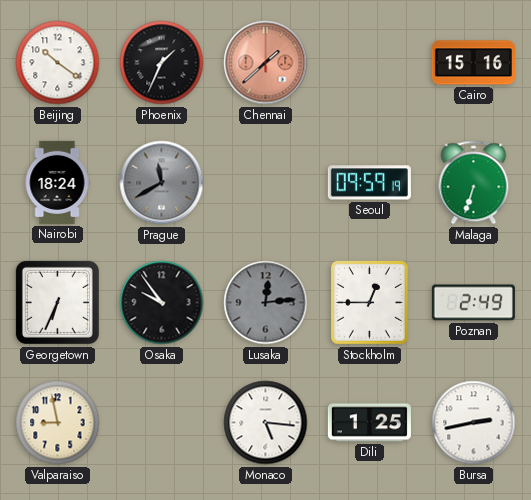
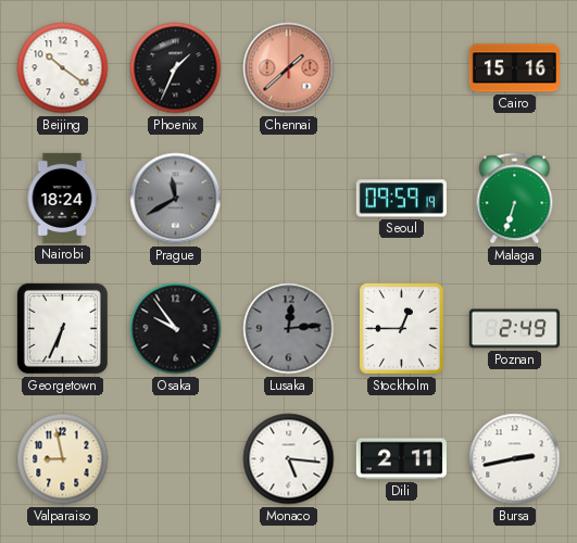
Dili: 1:25 -> 2:11 (401, 459)
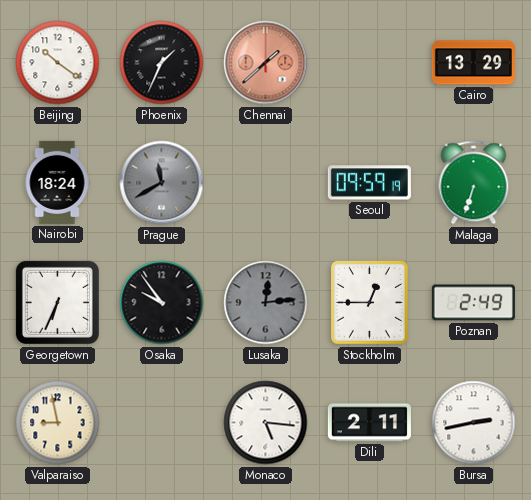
Cairo: 15:16 -> 13:29 (473, 63)
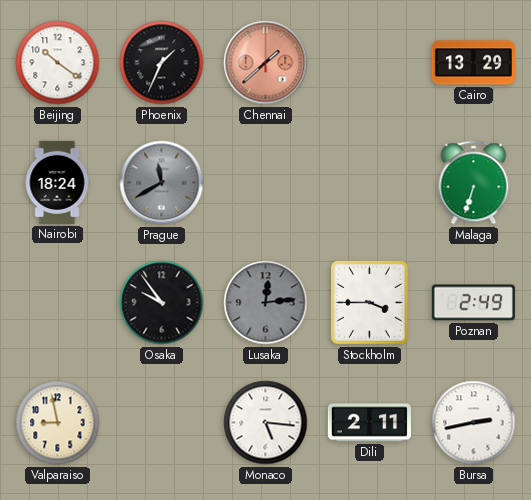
Seoul: 09:59 -> none (369, 183)
Georgetown: 6:34 -> none (57, 302)
Stockholm: 12:45 -> 3:45 (370, 303)
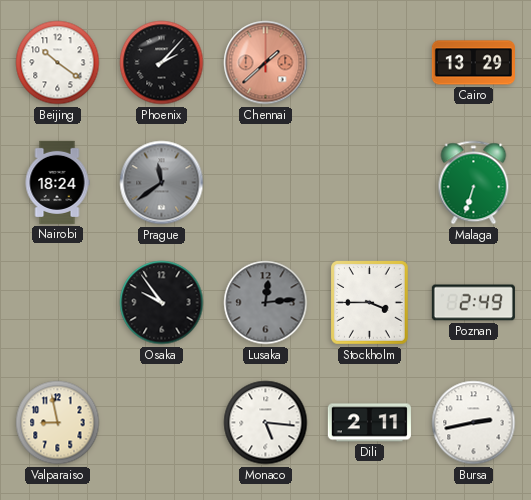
Phoenix: 1:34 -> 2:07 (162, 63)
Prague: 11:40 -> 11:39 (162, 183)
